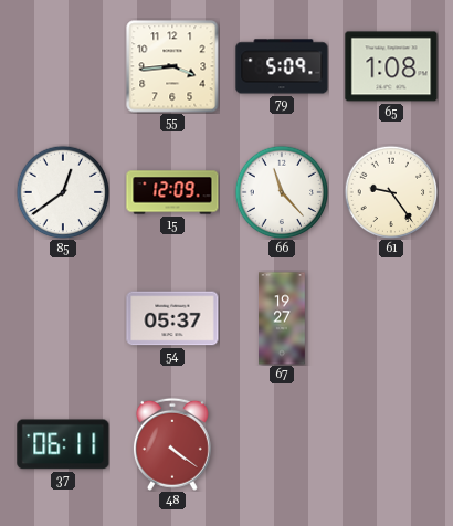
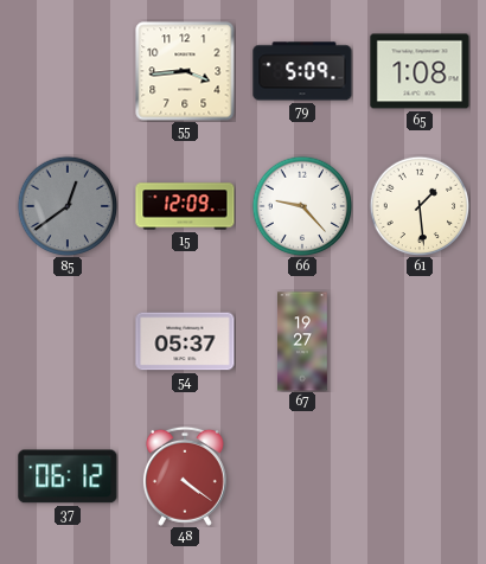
85 dial: white -> grey (68, 206)
66: 11:23 -> 9:23 (302, 206)
61: 9:24 -> 1:29 (420, 206)
37: 06:11 -> 06:12 (68, 476)
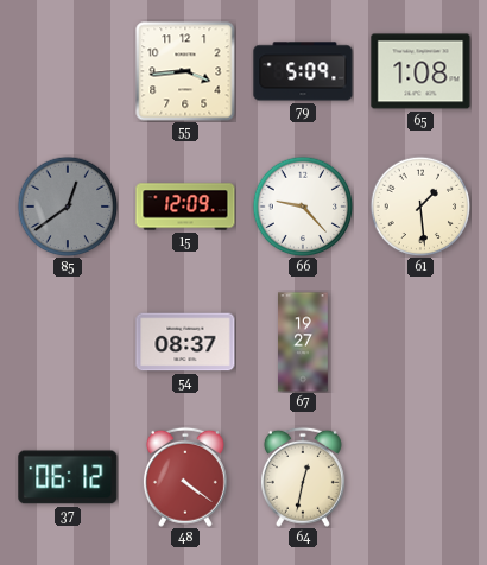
54: 05:37 -> 08:37 (185, 342)
64: none -> 12:32 (303, 477)
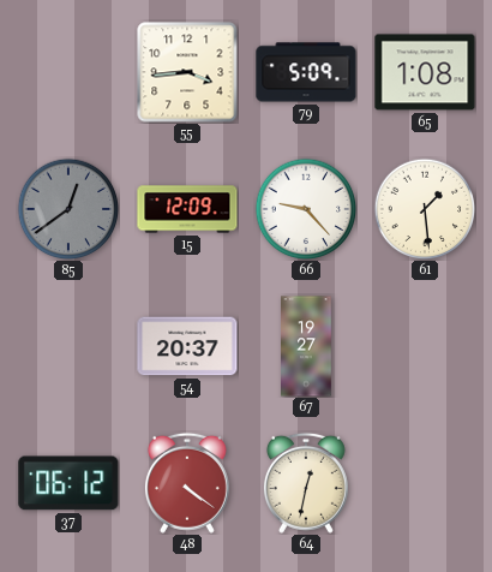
54: 08:37 -> 20:37 (187, 346)
